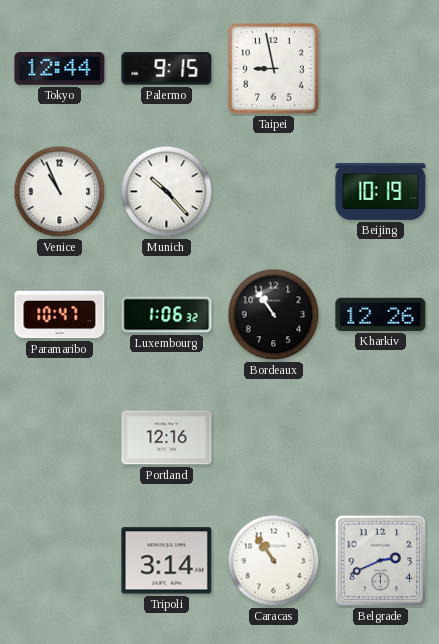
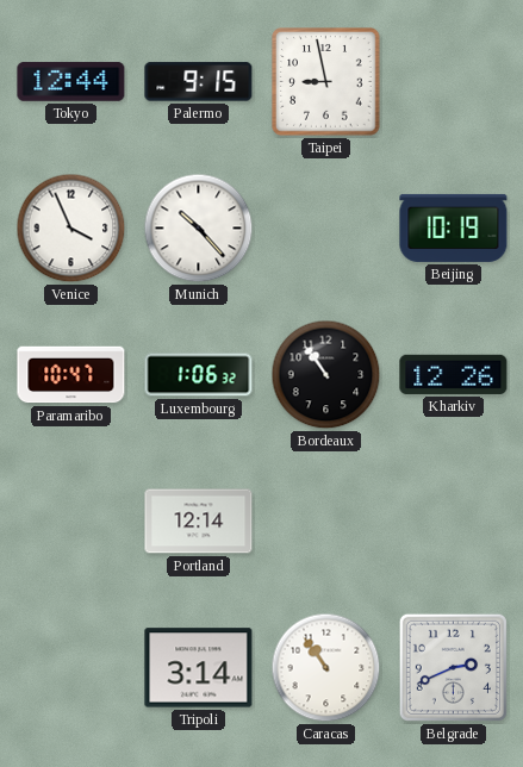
Venice: 10:56 -> 3:56 (71, 229)
Portland: 12:16 -> 12:14 (199, 522)
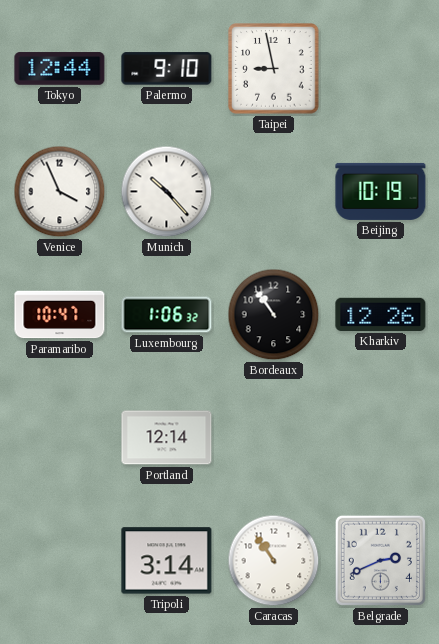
Palermo: 9:15 -> 9:10 (167, 69)
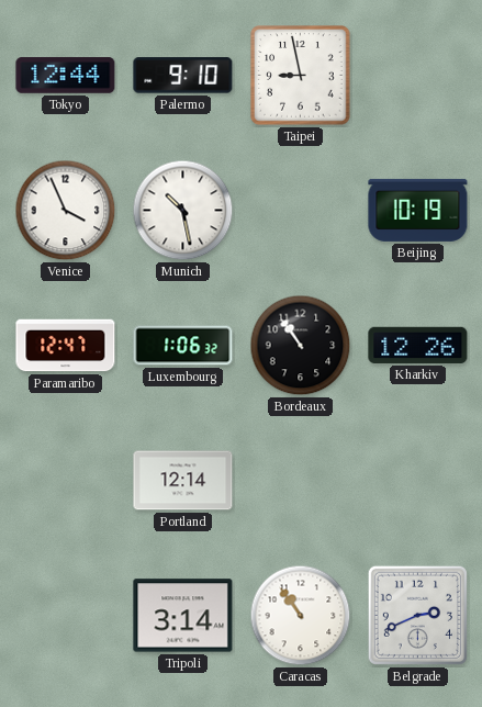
Munich: 10:23 -> 10:28 (183, 211)
Paramaribo: 10:47 -> 12:47 (66, 346)
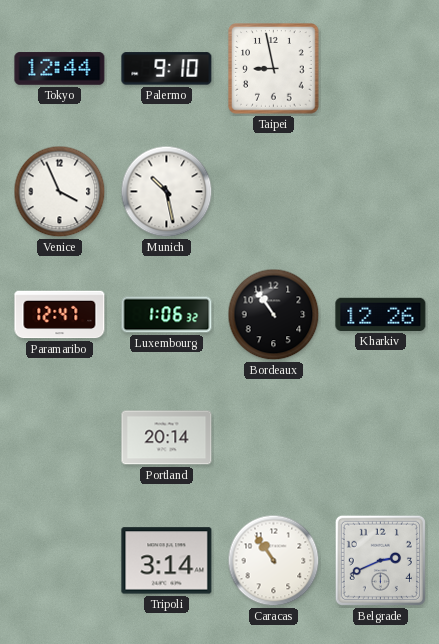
Beijing: 10:19 -> none (418, 210)
Portland: 12:14 -> 20:14 (167, 438)
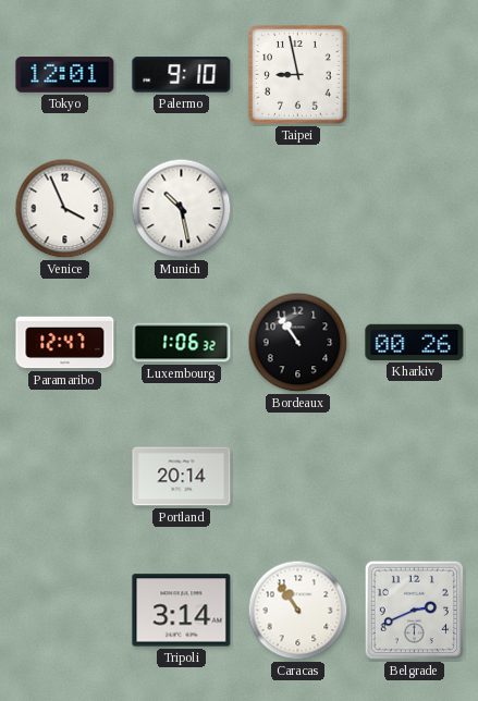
Tokyo: 12:44 -> 12:01 (65, 75)
Kharkiv: 12:26 -> 00:26 (415, 342)
